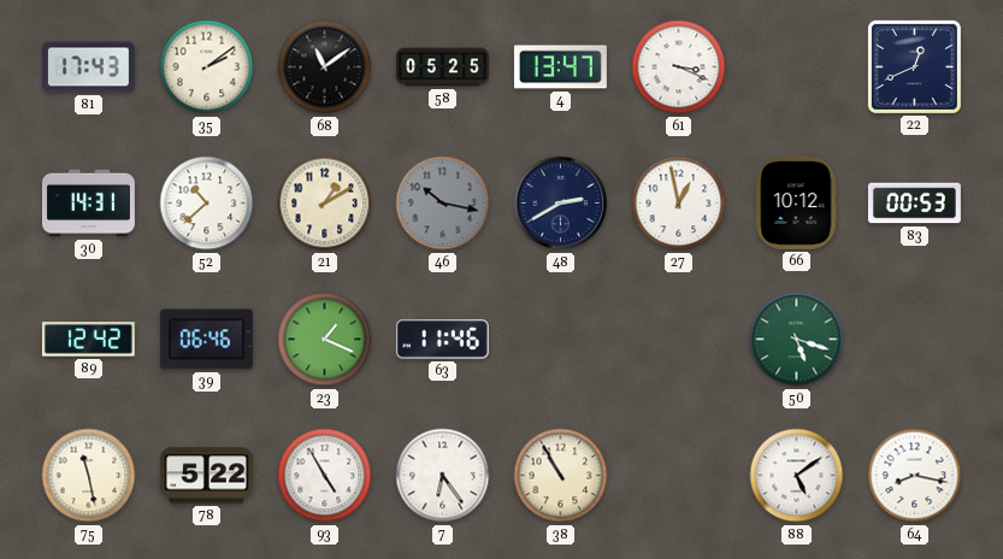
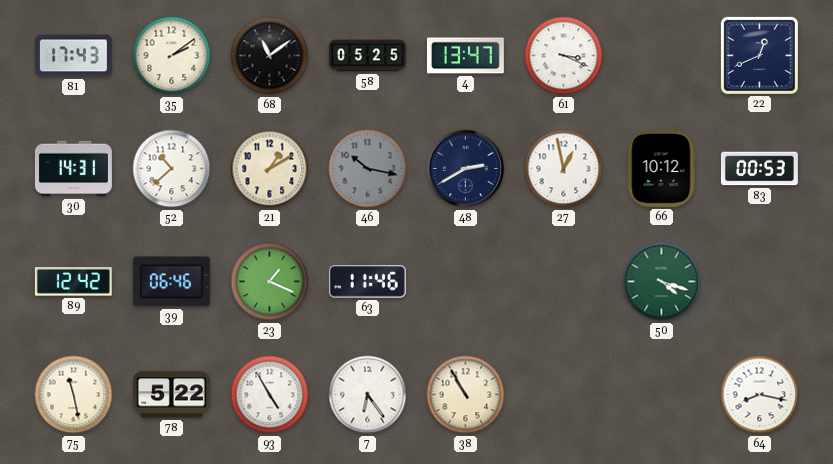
50: 5:18 -> 4:18 (662, 282)
88: 5:09 -> none (797, 476)
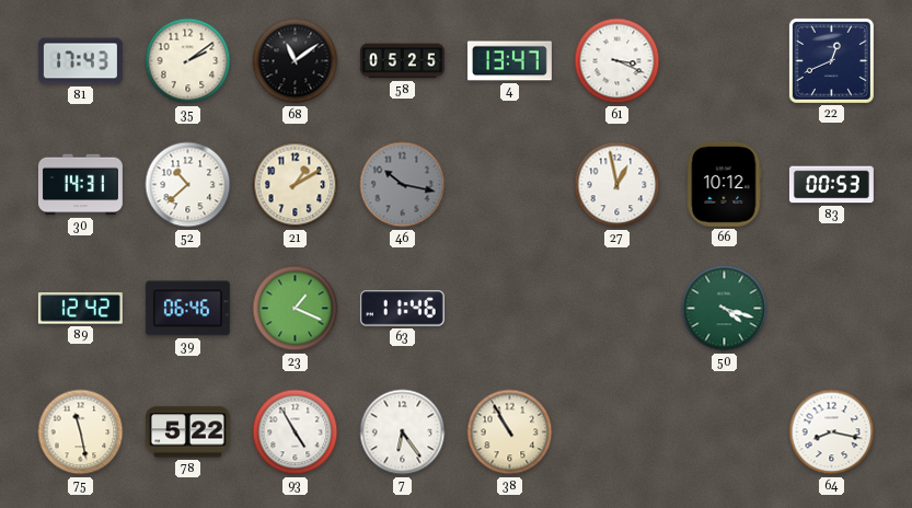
48: 2:40 -> none (466, 169)
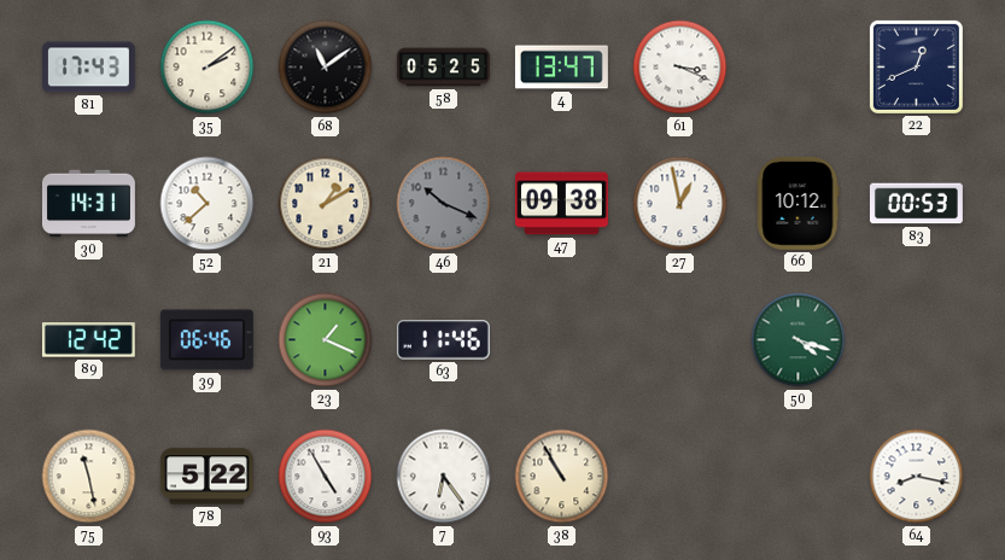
46: 10:17 -> 10:19 (444, 204)
47: none -> 09:38 (561, 204)
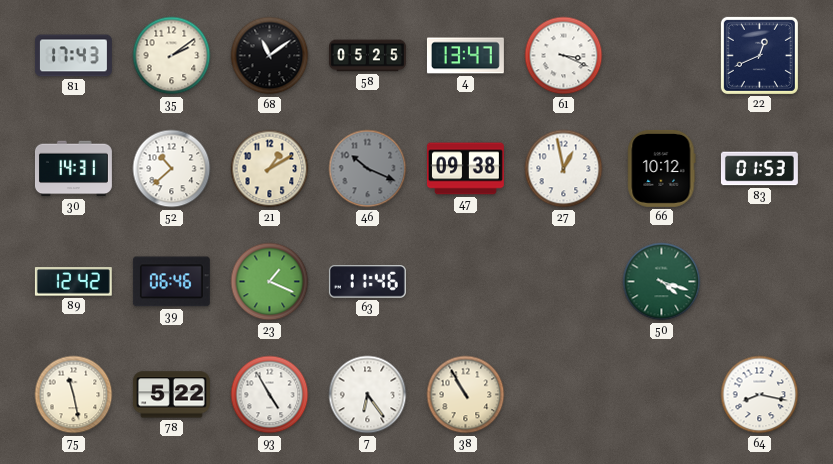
83: 00:53 -> 01:53 (759, 169)
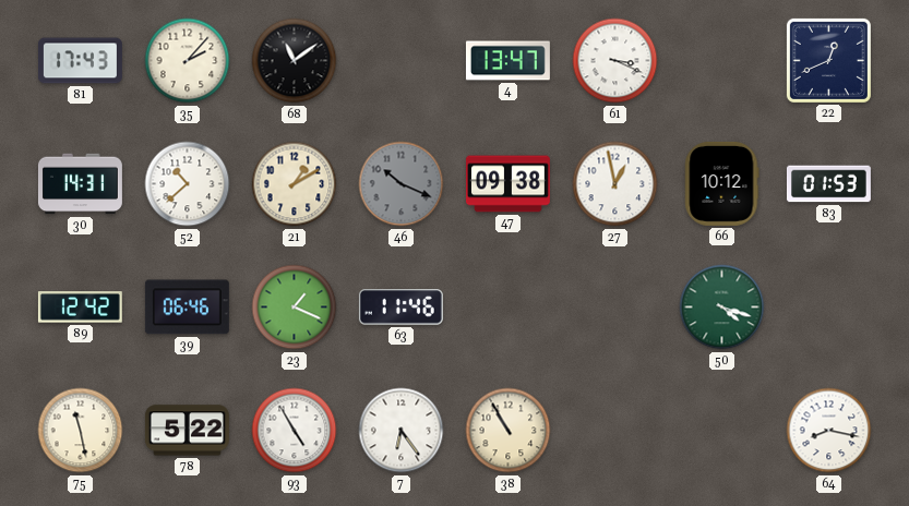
35: 2:09 -> 2:07 (188, 61)
58: 05:25 -> none (367, 56)
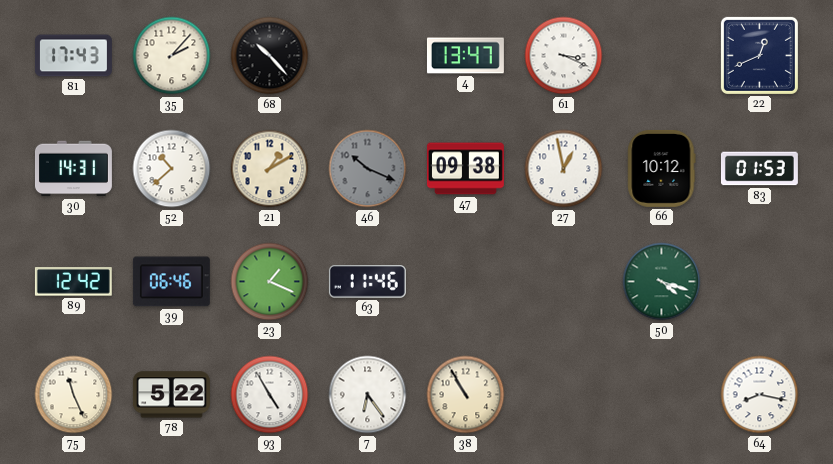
68: 11:09 -> 10:23 (270, 56)
75: 11:28 -> 11:26 (74, 395)
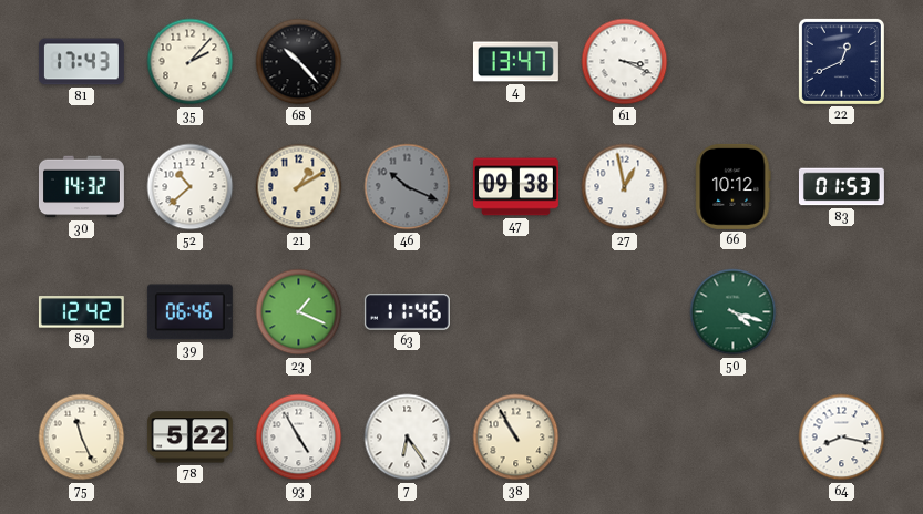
30: 14:31 -> 14:32 (81, 187)
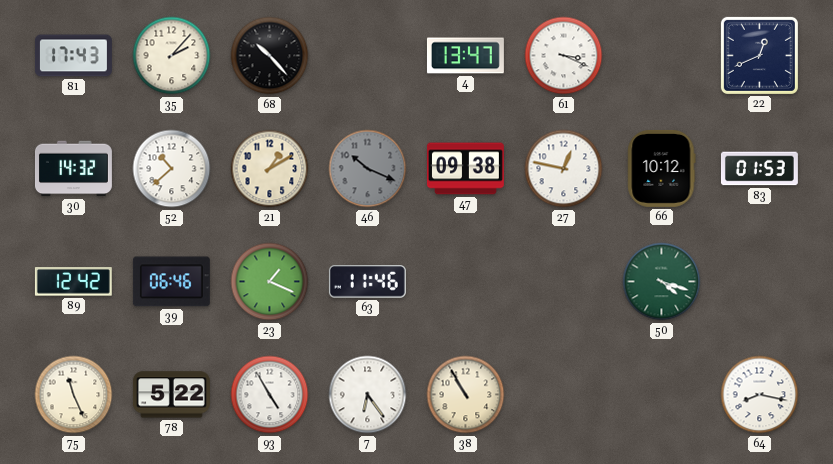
27: 12:58 -> 12:47 (564, 169)
